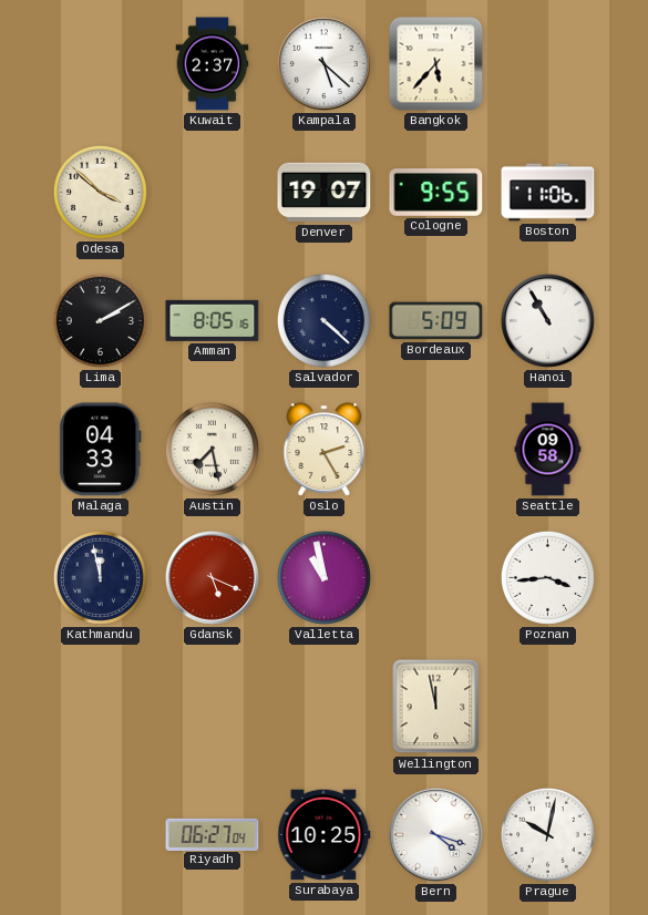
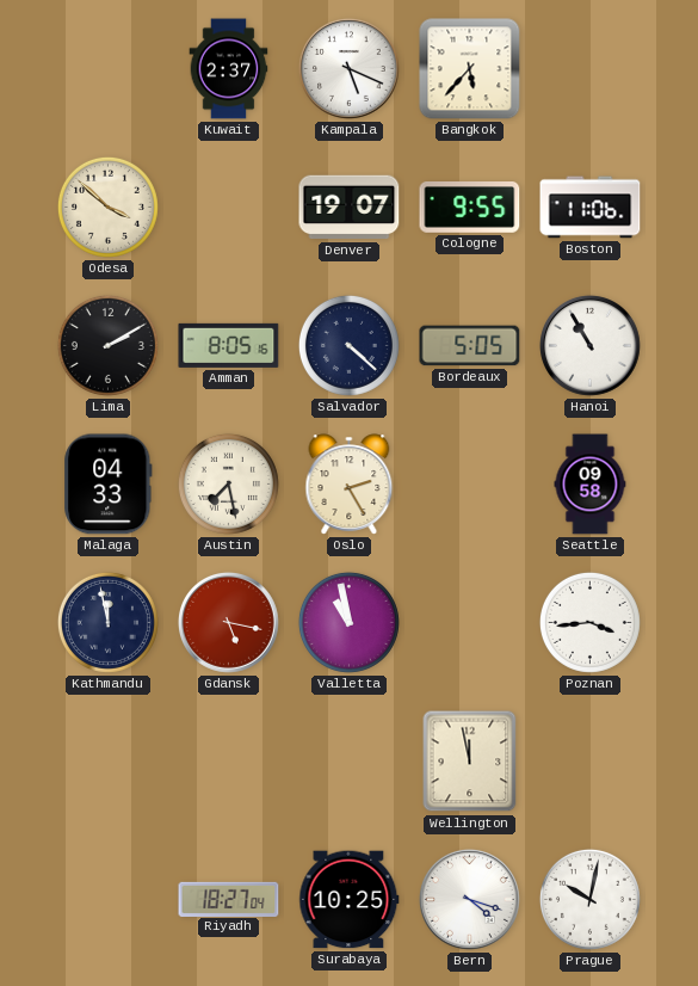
Kampala: 5:22 -> 5:19 (350, 69)
Bordeaux: 5:09 -> 5:05 (470, 346)
Gdansk: 5:19 -> 5:17 (229, 623)
Riyadh: 06:27 -> 18:27 (229, 899)
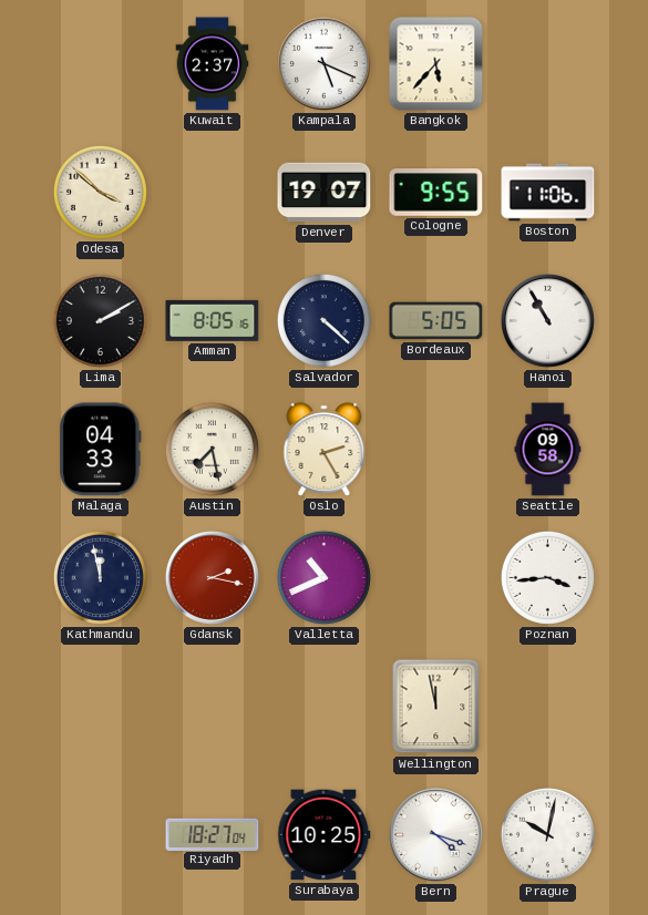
Gdansk: 5:17 -> 2:17 (213, 578)
Valletta: 10:58 -> 10:41 (323, 577)
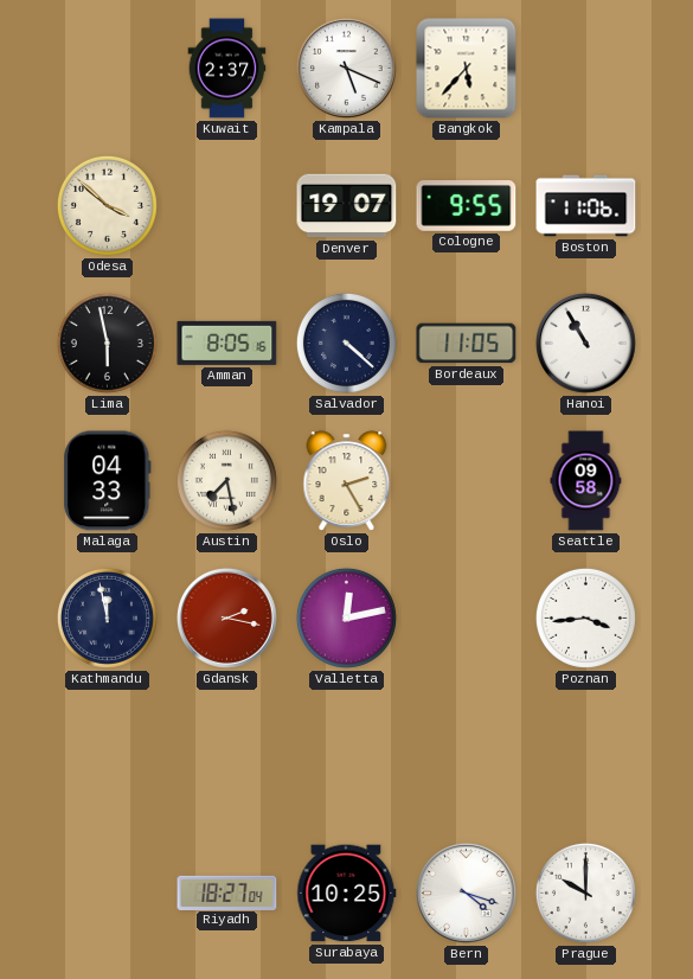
Lima: 2:10 -> 5:58 (107, 343)
Bordeaux: 5:05 -> 11:05 (467, 344)
Valletta: 10:41 -> 12:13 (346, 618)
Wellington: 11:58 -> none (436, 707)
Prague: 10:02 -> 10:00 (585, 892)
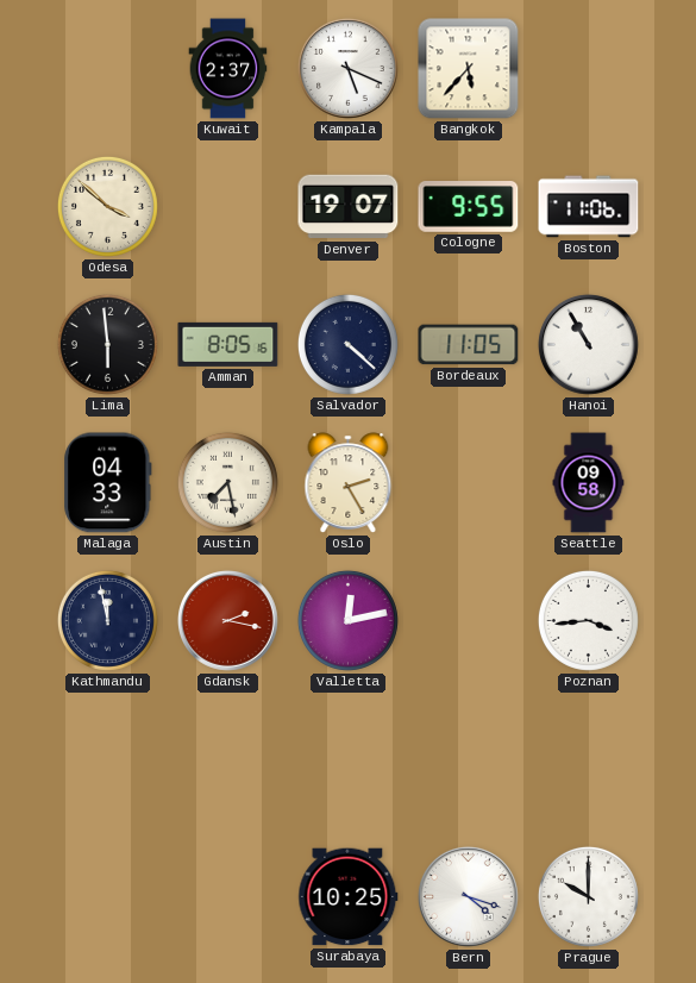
Lima: 5:58 -> 5:59 (107, 344)
Riyadh: 18:27 -> none (227, 892)
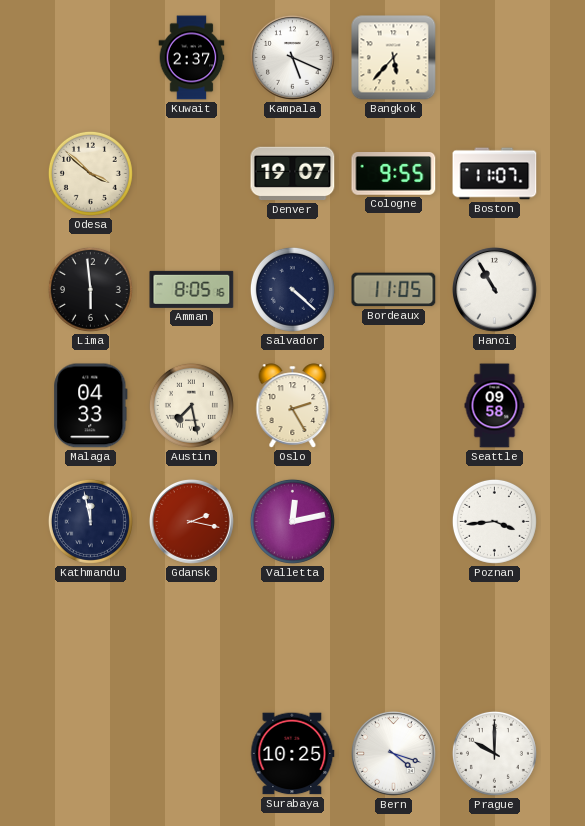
Boston: 11:06 -> 11:07 (495, 174)
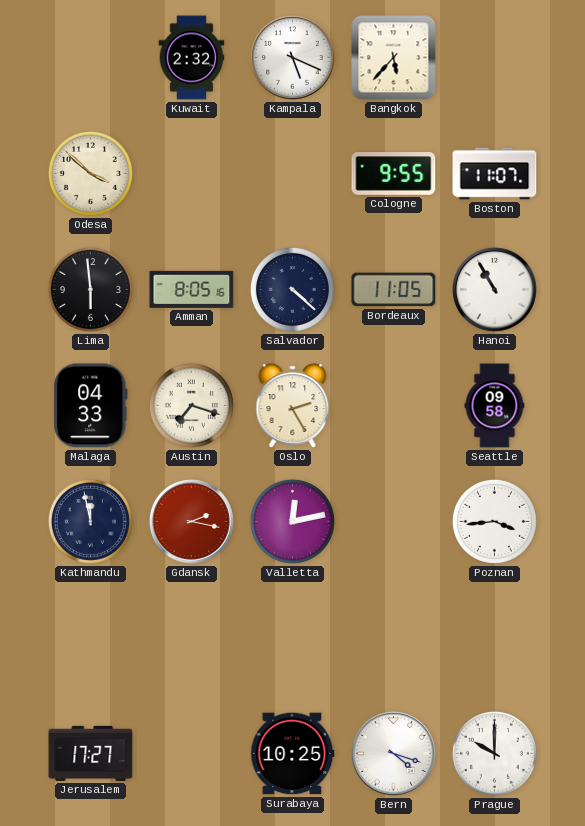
Kuwait: 2:37 -> 2:32 (192, 58)
Denver: 19:07 -> none (293, 174)
Austin: 7:28 -> 7:18 (191, 405)
Jerusalem: none -> 17:27 (91, 753)
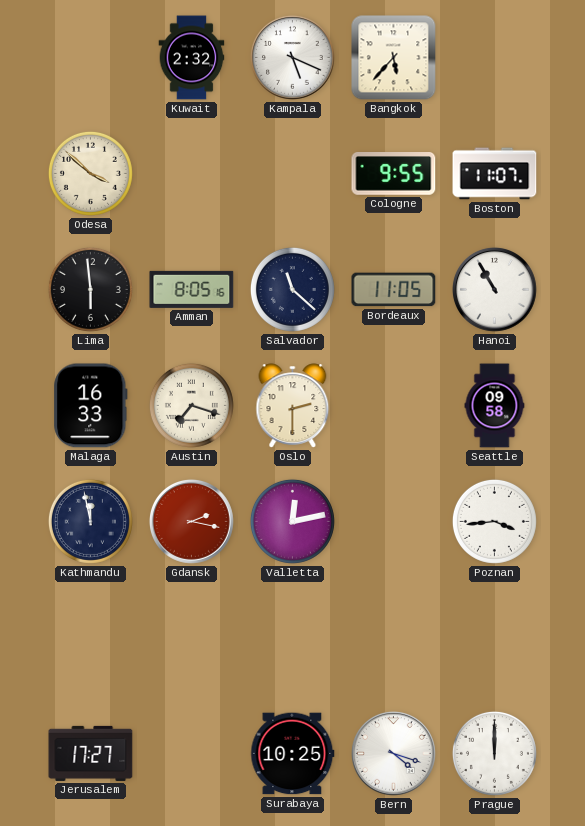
Salvador: 4:22 -> 11:22 (292, 289)
Malaga: 04:33 -> 16:33 (91, 406)
Oslo: 2:25 -> 2:30 (293, 406)
Prague: 10:00 -> 12:00 (494, 753)
